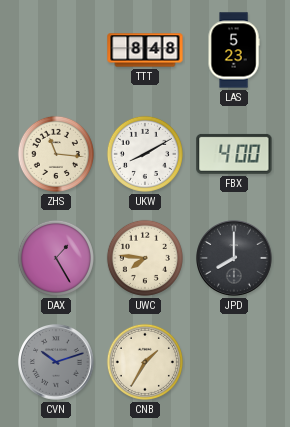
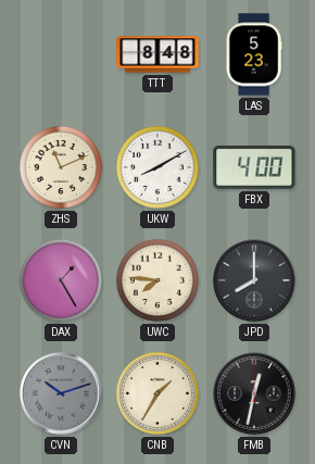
ZHS: 11:16 -> 11:11 (61, 167)
FMB: none -> 12:32 (254, 393)
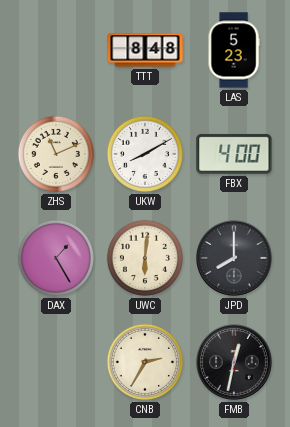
UWC: 7:46 -> 6:01 (145, 258)
CVN: 10:12 -> none (61, 393)
CNB: 1:35 -> 2:35 (145, 362)
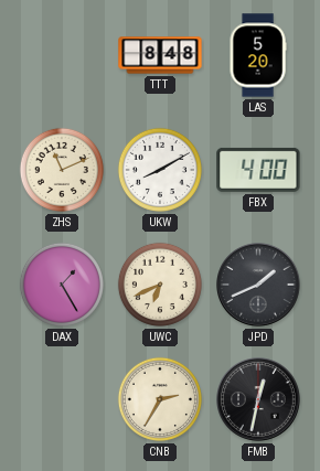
LAS: 5:23 -> 5:20 (258, 55)
UWC: 6:01 -> 6:41 (160, 285)
JPD: 8:00 -> 1:41 (258, 285)
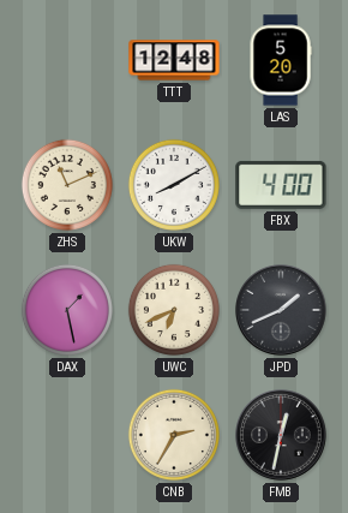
TTT: 8:48 -> 12:48 (174, 60)
DAX: 1:25 -> 1:28 (67, 310)
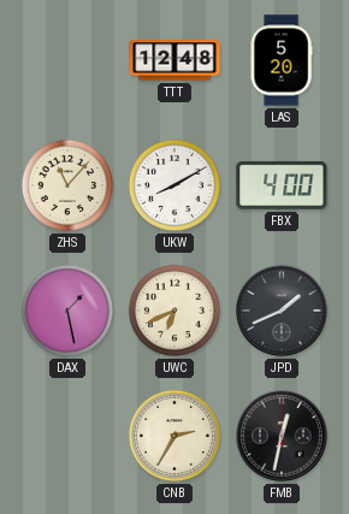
ZHS: 11:11 -> 11:07 (67, 185)
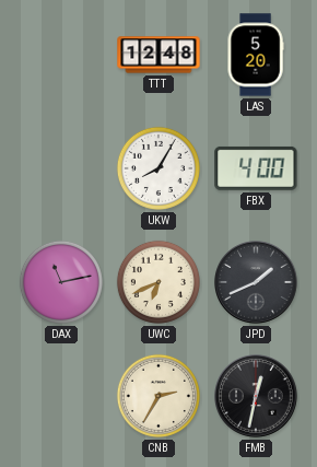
ZHS: 11:07 -> none (67, 185)
UKW: 8:10 -> 8:05 (158, 168)
DAX: 1:28 -> 11:13 (61, 282)
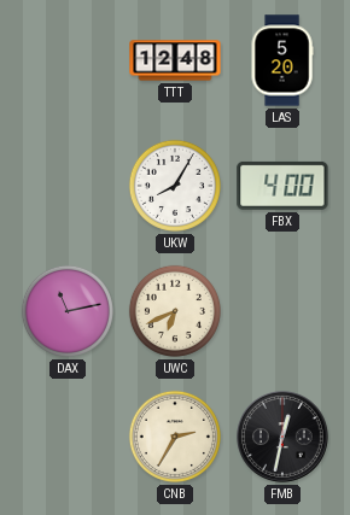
JPD: 1:41 -> none (256, 282)
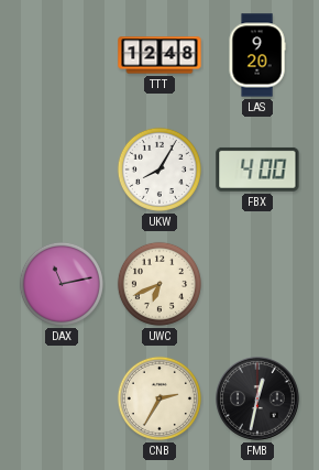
LAS: 5:20 -> 9:20 (257, 55)
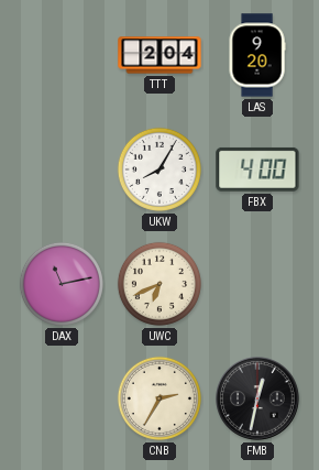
TTT: 12:48 -> 2:04 (159, 55)
